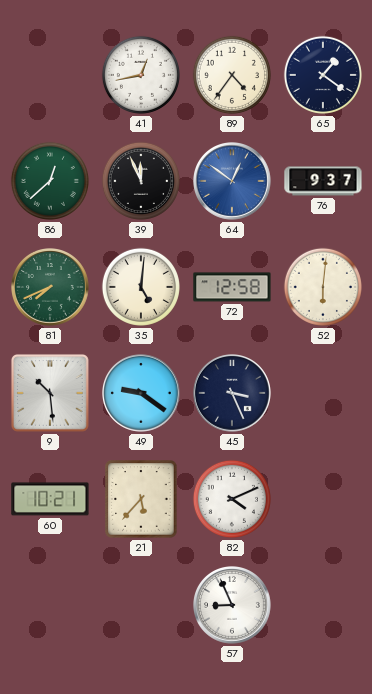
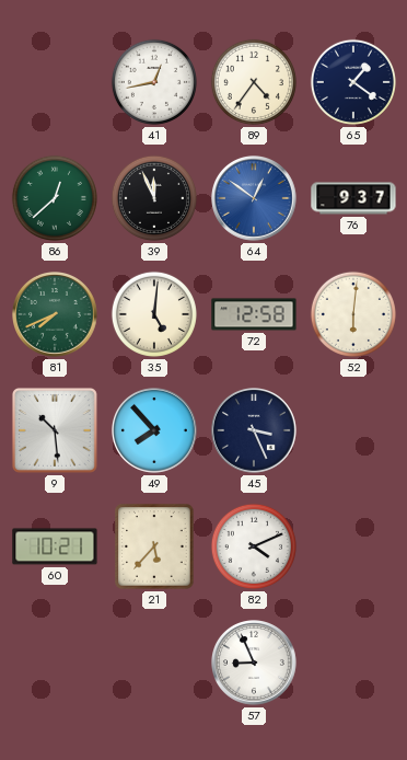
49: 9:21 -> 7:53 (155, 431)
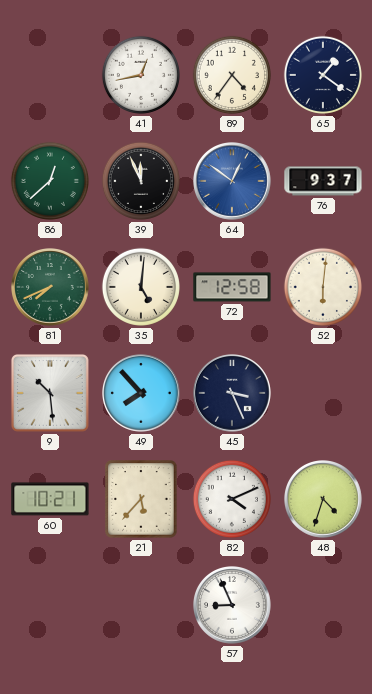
48: none -> 4:33 (324, 500)
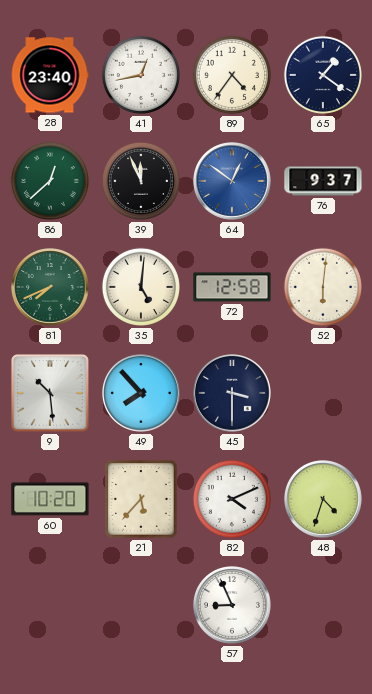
28: none -> 23:40 (50, 75)
45: 3:26 -> 3:30 (233, 394)
60: 10:21 -> 10:20 (50, 499)
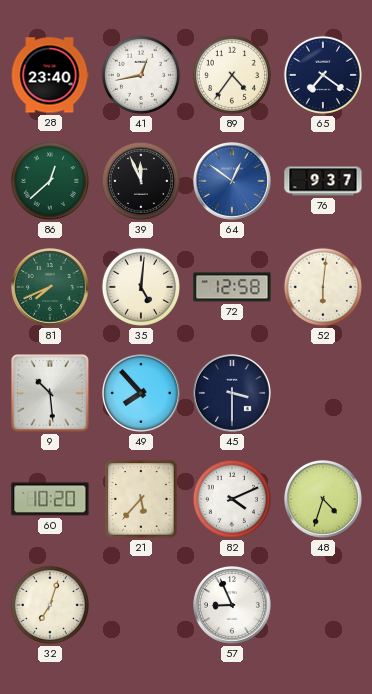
65: 1:21 -> 7:21 (323, 75)
32: none -> 7:03 (50, 605)
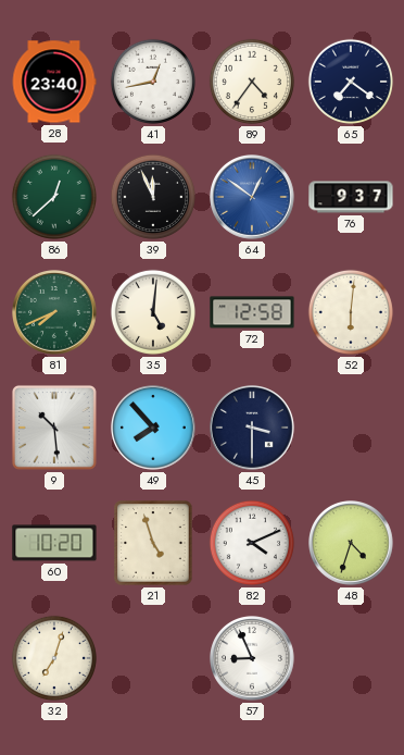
21: 5:37 -> 4:57 (153, 543)
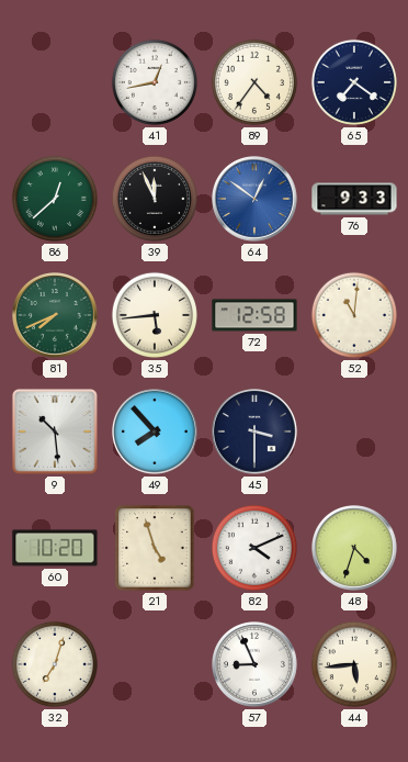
28: 23:40 -> none (54, 82)
76: 9:37 -> 9:33 (354, 199)
35: 5:01 -> 5:44 (155, 315)
52: 6:01 -> 11:01 (354, 315)
44: none -> 5:44 (354, 664)
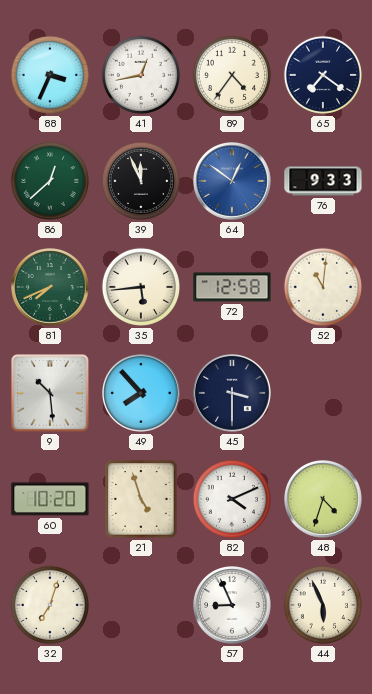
88: none -> 3:34 (50, 75)
44: 5:44 -> 5:56 (323, 605)
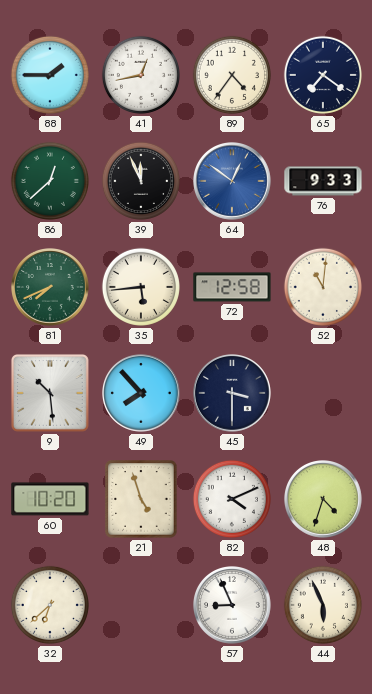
88: 3:34 -> 1:45 (50, 75)
32: 7:03 -> 6:38 (50, 605)
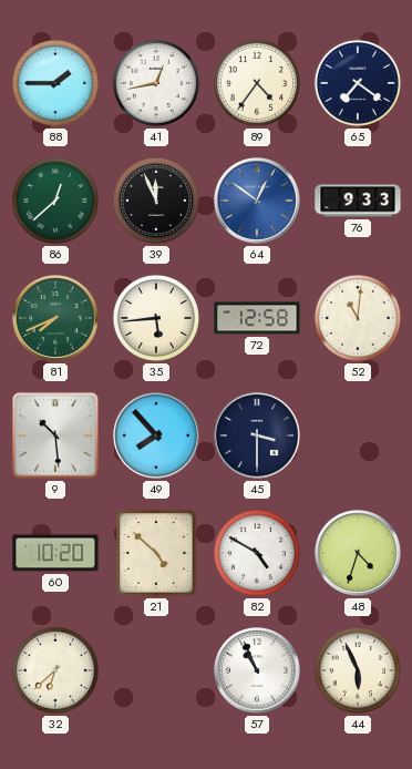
21: 4:57 -> 4:52 (156, 553)
82: 4:11 -> 4:50 (257, 553)
57: 8:56 -> 10:56 (258, 671)
